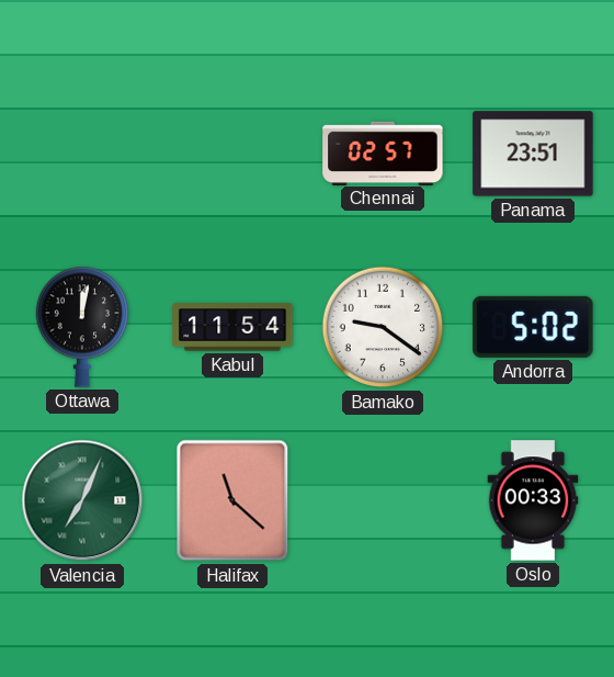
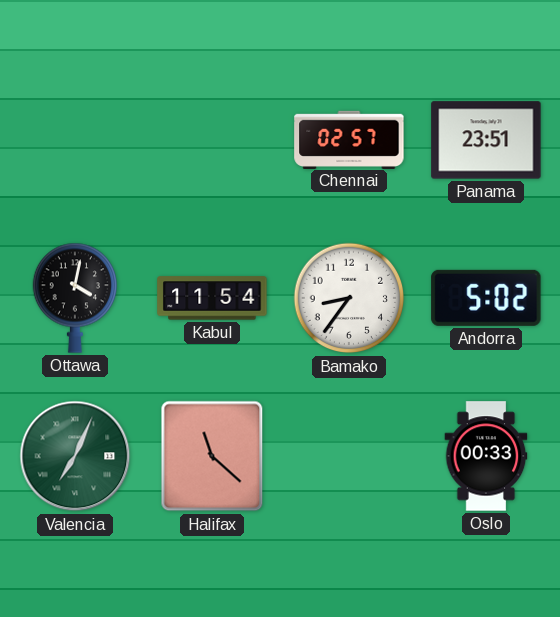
Ottawa: 12:02 -> 4:02 (74, 298)
Bamako: 9:21 -> 8:36 (349, 298)
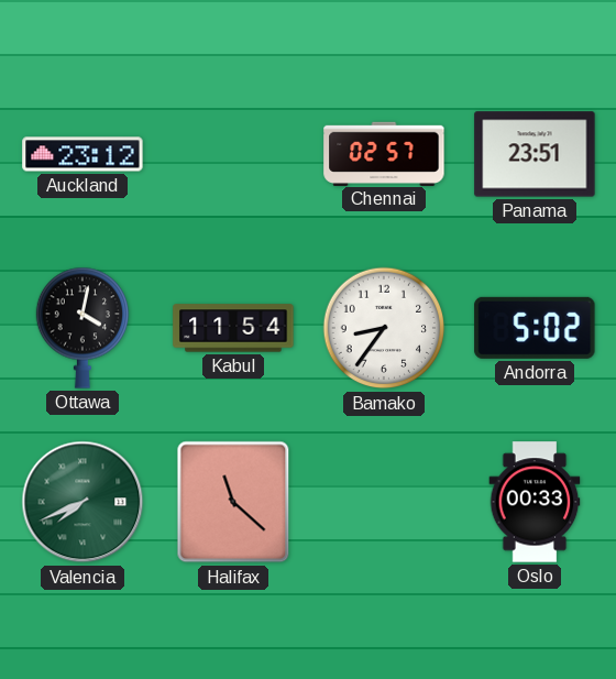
Auckland: none -> 23:12 (82, 154)
Valencia: 7:04 -> 7:41 (82, 502)
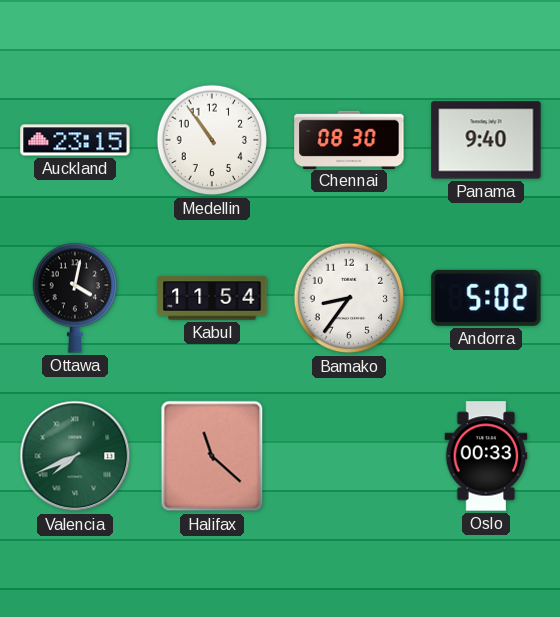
Auckland: 23:12 -> 23:15 (75, 140)
Medellin: none -> 10:54 (212, 140)
Chennai: 02:57 -> 08:30 (349, 139)
Panama: 23:51 -> 9:40 (486, 140)
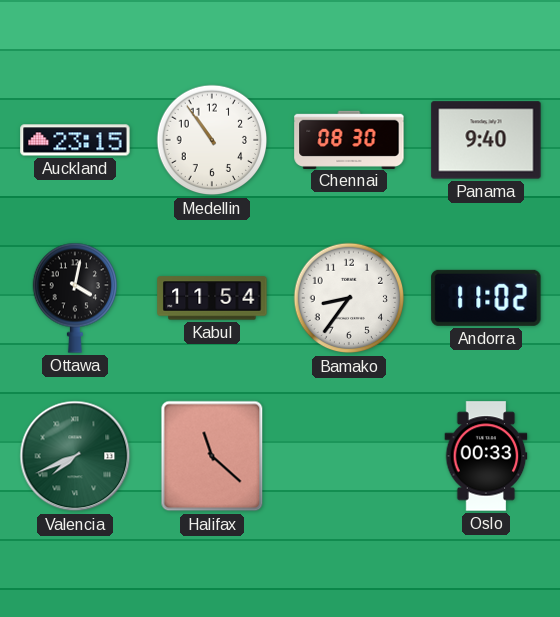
Andorra: 5:02 -> 11:02 (486, 298)
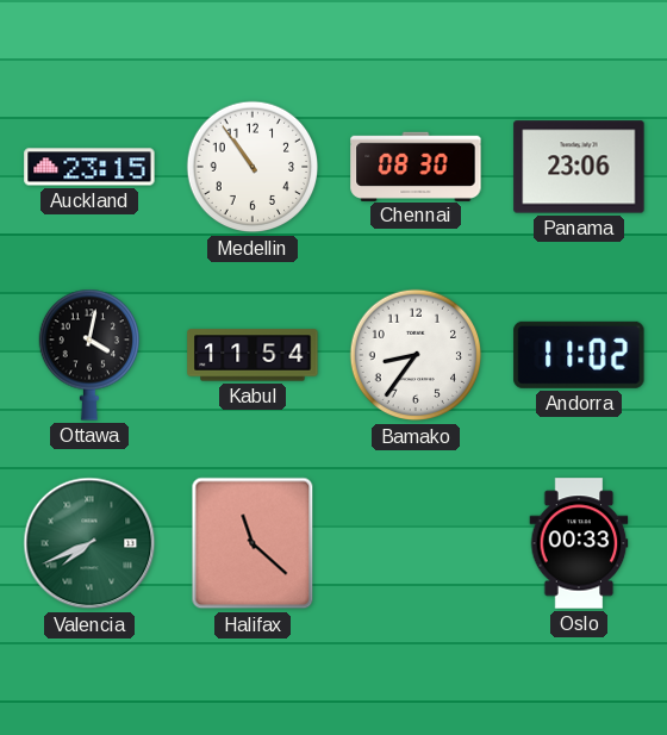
Panama: 9:40 -> 23:06 (579, 167)
